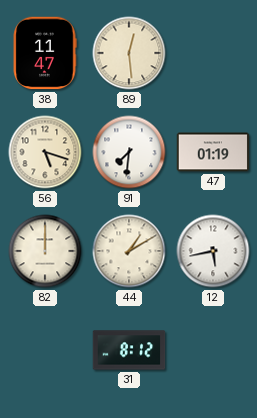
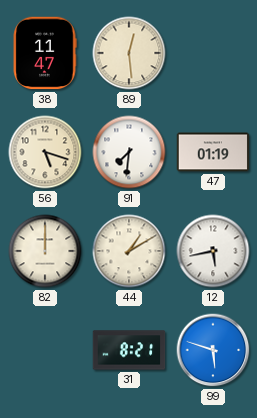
31: 8:12 -> 8:21 (129, 350)
99: none -> 5:48 (213, 350)
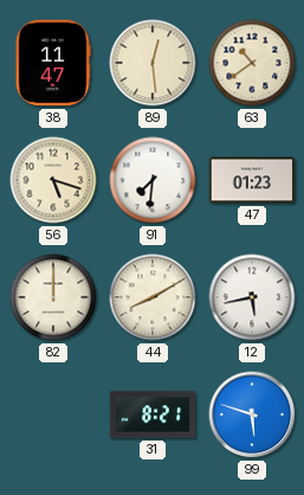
63: none -> 10:39 (252, 63)
47: 01:19 -> 01:23 (252, 180)
44: 1:10 -> 8:10 (153, 297)
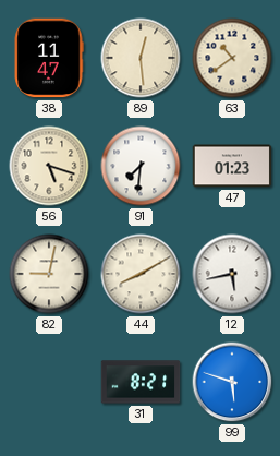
82: 12:00 -> 9:02 (49, 274)
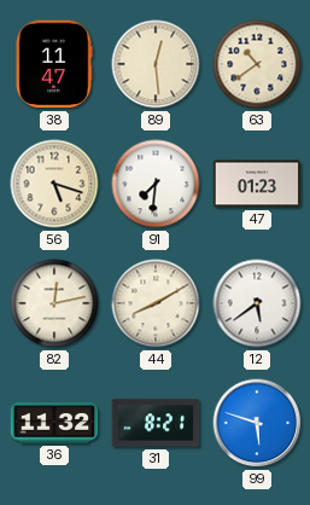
82: 9:02 -> 12:13 (54, 303)
12: 5:43 -> 5:39 (257, 303)
36: none -> 11:32 (54, 423)
